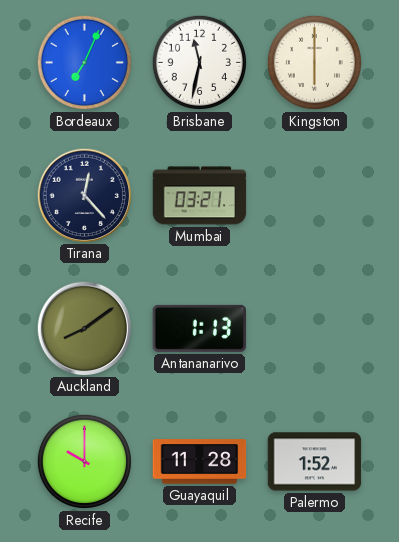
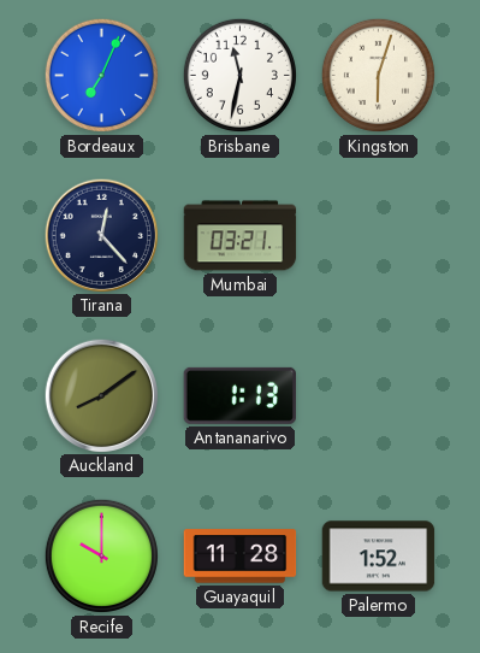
Kingston: 6:00 -> 6:03 (378, 75)
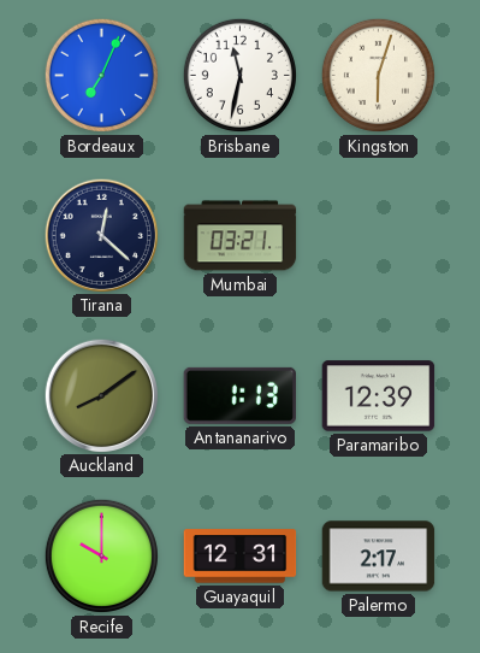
Tirana: 12:23 -> 12:22 (101, 235)
Paramaribo: none -> 12:39 (379, 396)
Guayaquil: 11:28 -> 12:31 (241, 557)
Palermo: 1:52 -> 2:17 (379, 557)
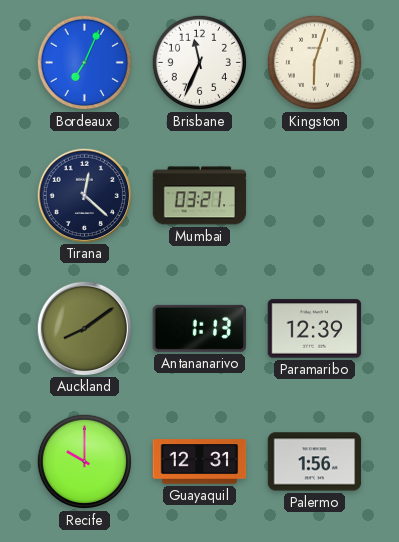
Brisbane: 11:32 -> 11:34 (199, 62)
Palermo: 2:17 -> 1:56 (315, 462)
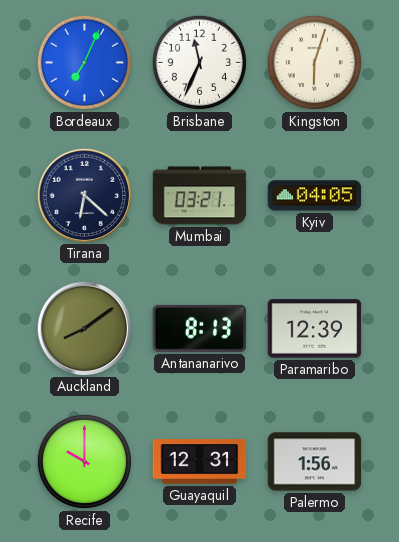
Tirana: 12:22 -> 6:22 (84, 195)
Kyiv: none -> 04:05 (315, 196)
Antananarivo: 1:13 -> 8:13 (200, 328)
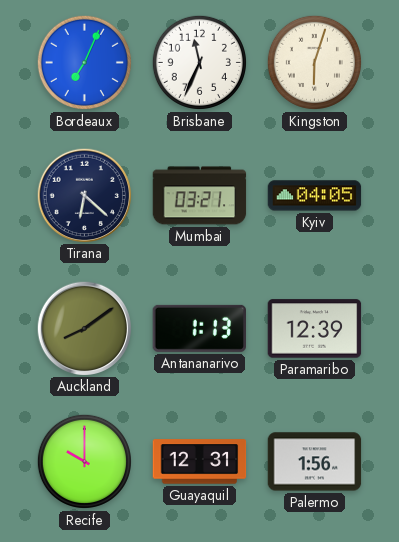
Antananarivo: 8:13 -> 1:13 (200, 328)
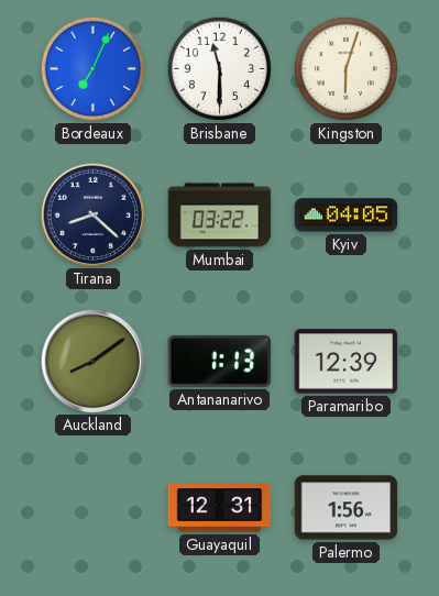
Brisbane: 11:34 -> 11:30 (219, 68)
Tirana: 6:22 -> 8:22 (92, 214)
Mumbai: 03:21 -> 03:22 (220, 216)
Recife: 10:00 -> none (84, 461)
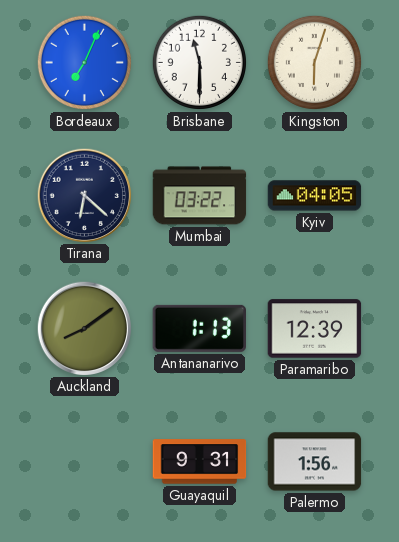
Tirana: 8:22 -> 6:22 (84, 195)
Guayaquil: 12:31 -> 9:31 (200, 462)
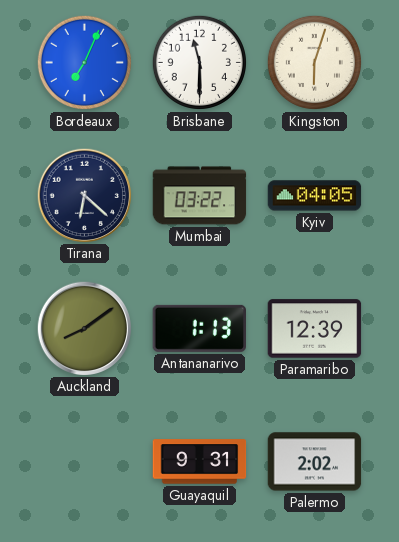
Palermo: 1:56 -> 2:02 (315, 462)
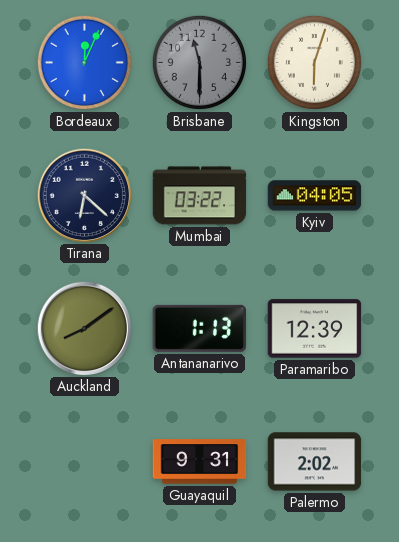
Bordeaux: 7:04 -> 12:04 (84, 62)
Brisbane dial: white -> grey (199, 62)
